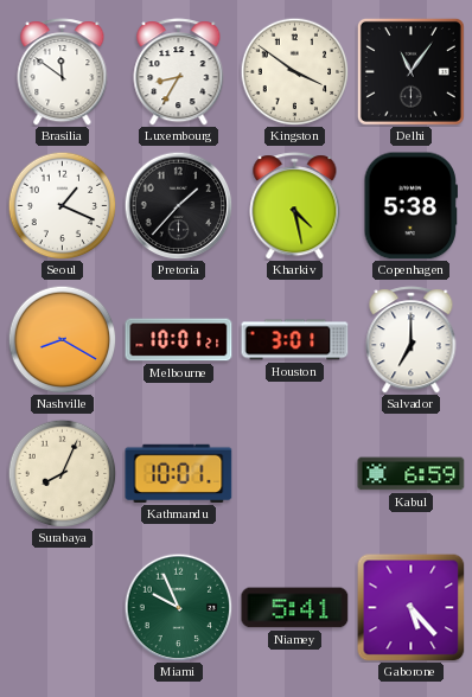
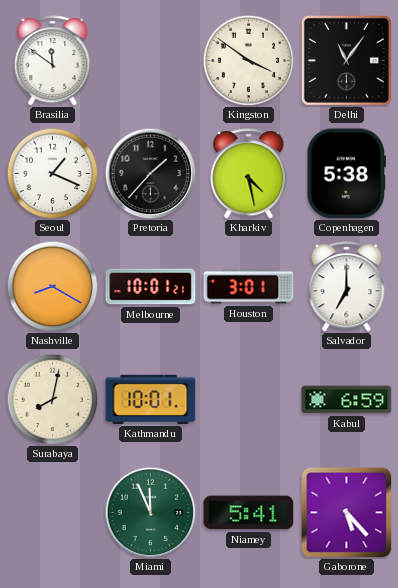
Luxembourg: 8:35 -> none (179, 72)
Surabaya: 8:04 -> 8:02 (52, 399)
Miami: 9:56 -> 11:56 (150, 512)
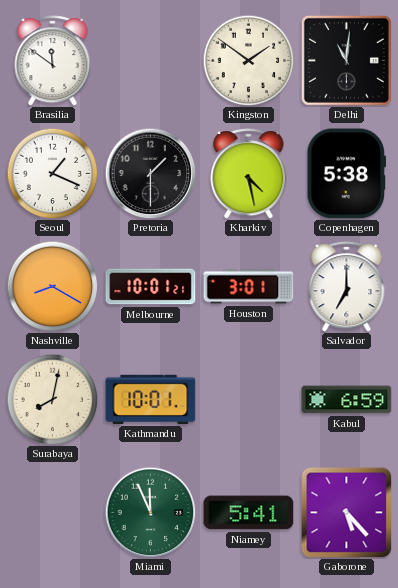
Kingston: 3:51 -> 1:51 (248, 60)
Delhi: 11:06 -> 11:01 (346, 60)
Pretoria: 1:37 -> 1:30 (150, 173)
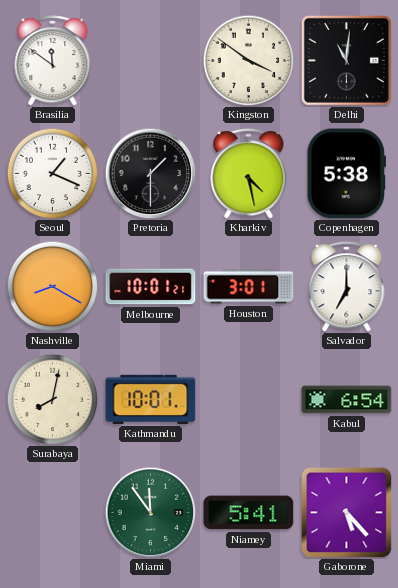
Kingston: 1:51 -> 3:51 (248, 60)
Kabul: 6:59 -> 6:54 (347, 400)
Miami: 11:56 -> 11:54 (150, 512)
